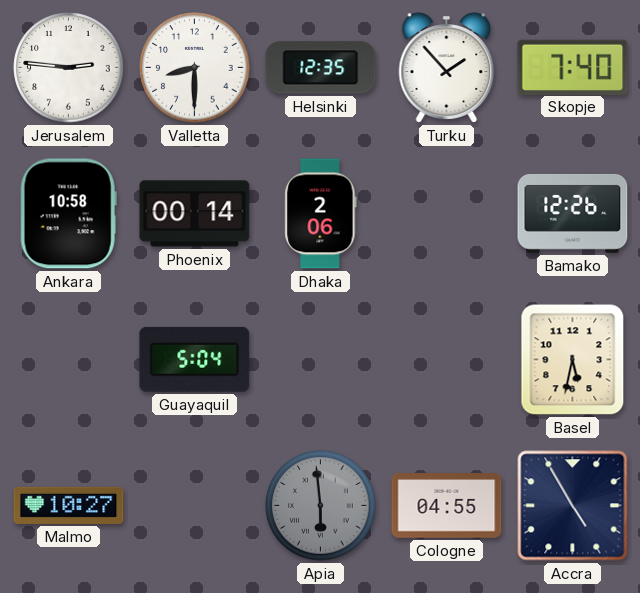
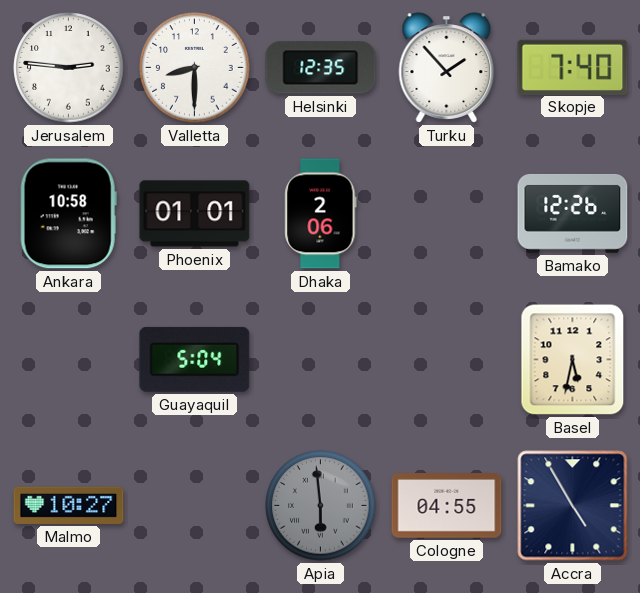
Phoenix: 00:14 -> 01:01 (195, 214)
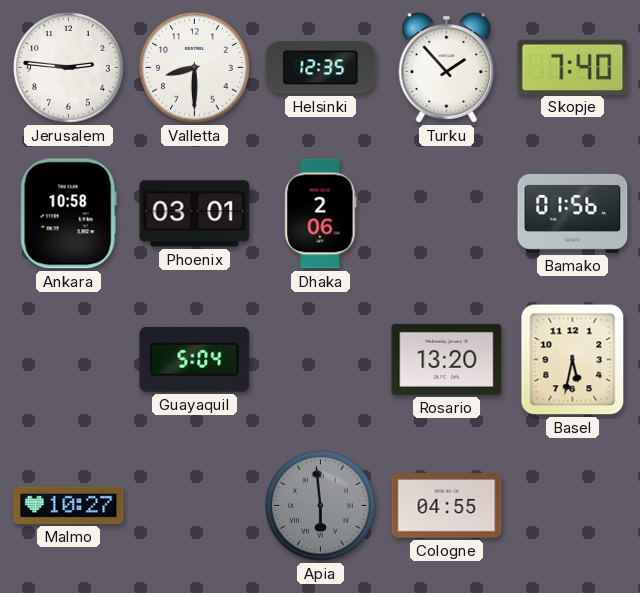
Phoenix: 01:01 -> 03:01 (195, 214)
Bamako: 12:26 -> 01:56 (573, 213)
Rosario: none -> 13:20 (447, 359)
Accra: 4:55 -> none (573, 506)
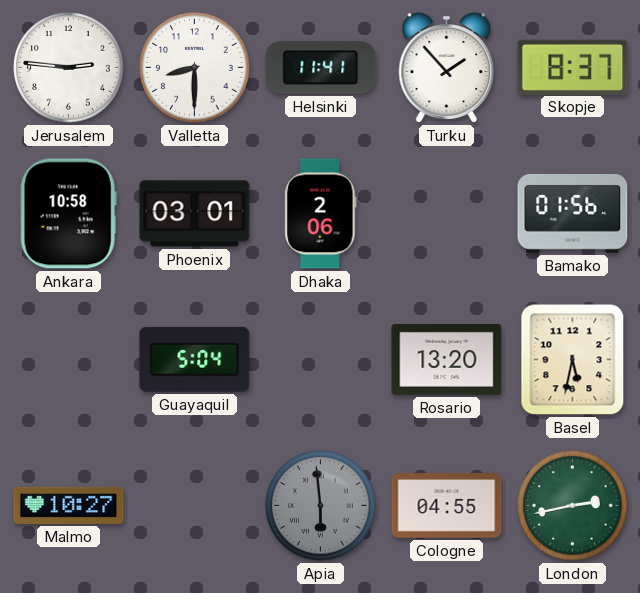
Helsinki: 12:35 -> 11:41 (321, 68)
Skopje: 7:40 -> 8:37 (573, 67)
London: none -> 2:43 (573, 506)
